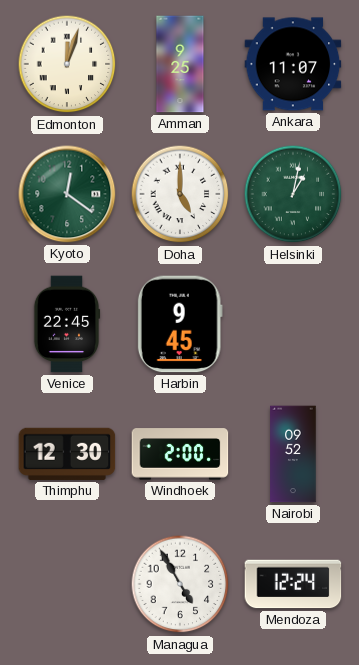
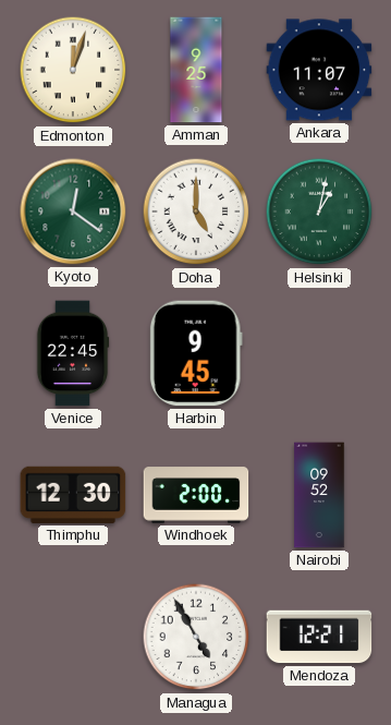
Mendoza: 12:24 -> 12:21 (319, 637)
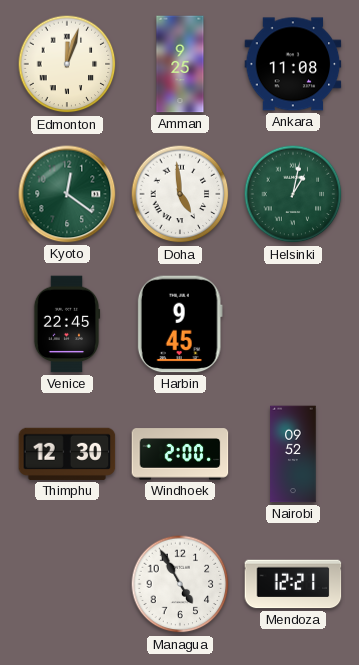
Ankara: 11:07 -> 11:08 (293, 64)
Doha: 5:00 -> 4:59 (180, 194)
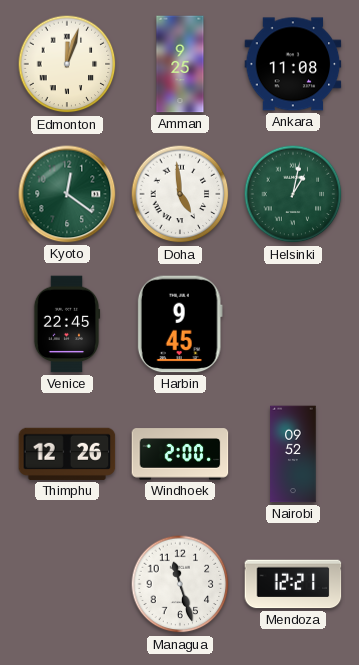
Thimphu: 12:30 -> 12:26 (67, 454)
Managua: 4:55 -> 11:27 (180, 584)
